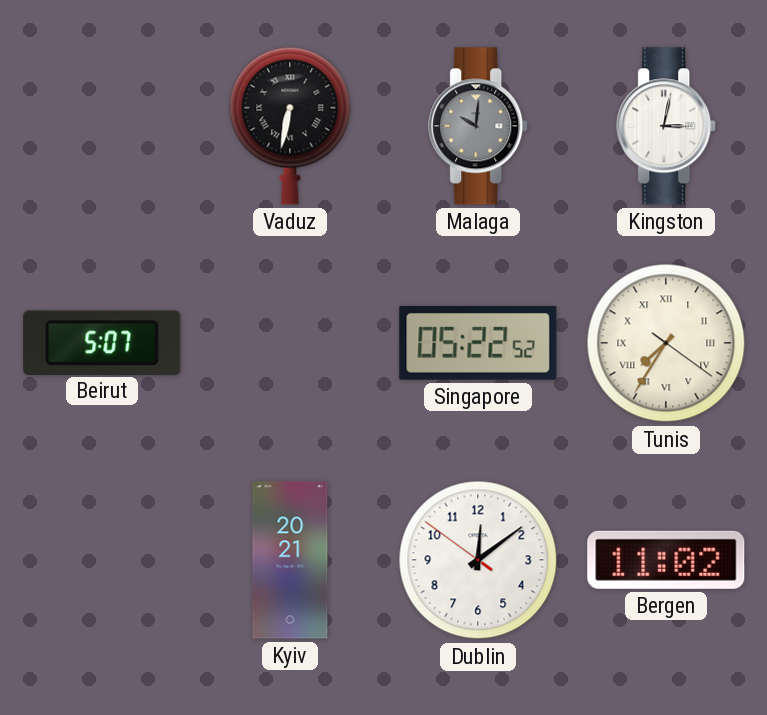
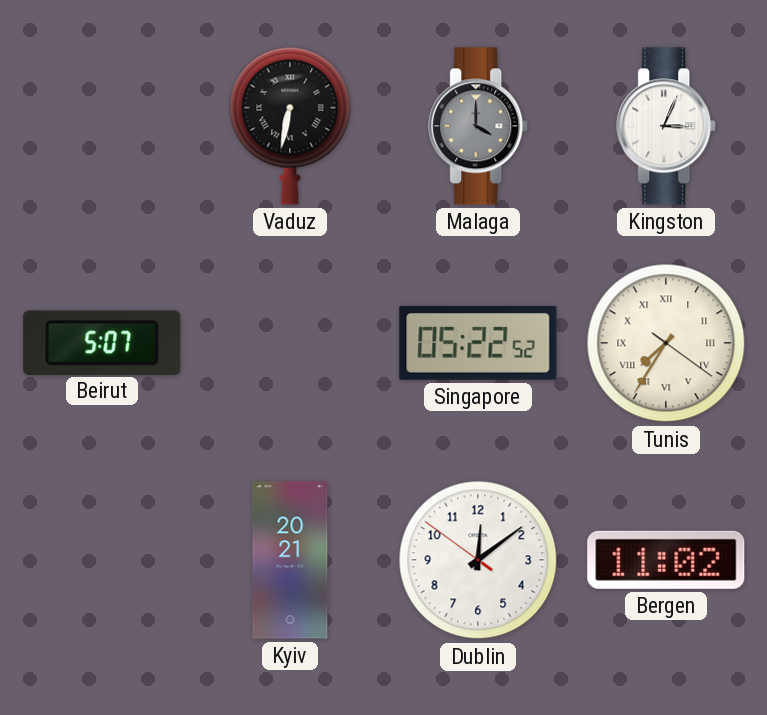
Malaga: 10:01 -> 4:00 (479, 126)
Kingston: 3:02 -> 3:04 (667, 126)
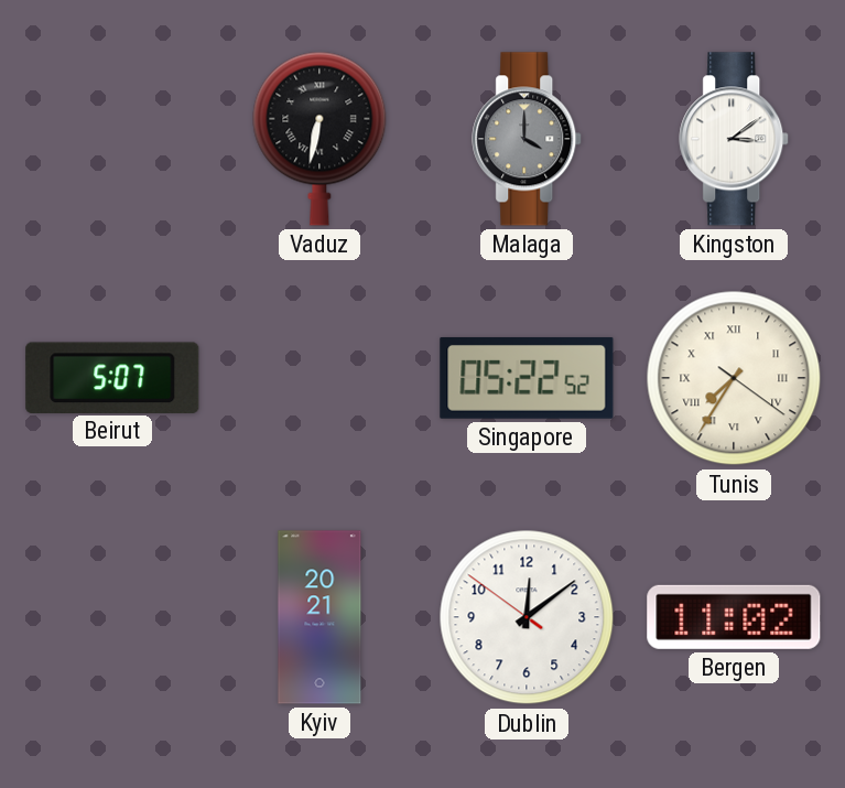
Kingston: 3:04 -> 3:09 (735, 139)
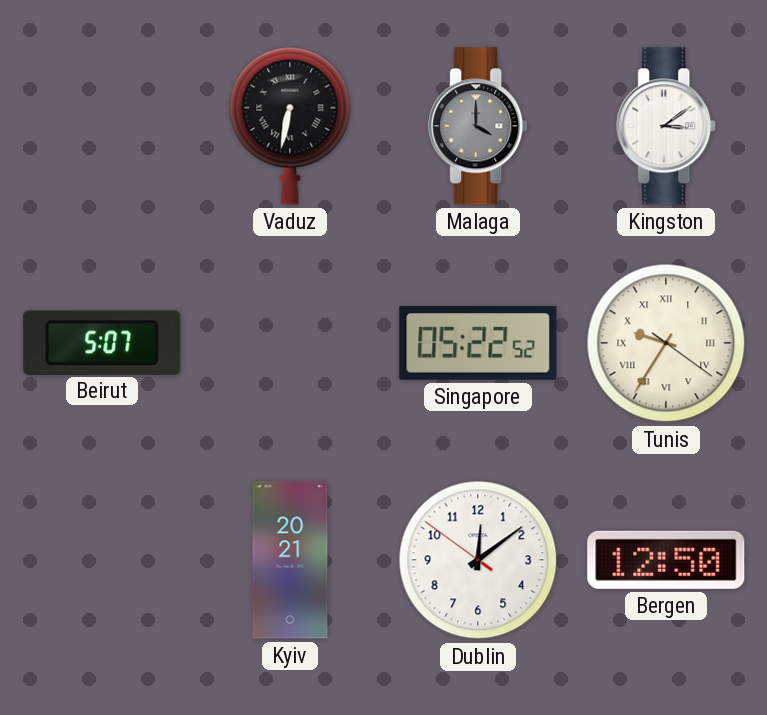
Tunis: 7:35 -> 9:35 (666, 343)
Bergen: 11:02 -> 12:50 (666, 560)
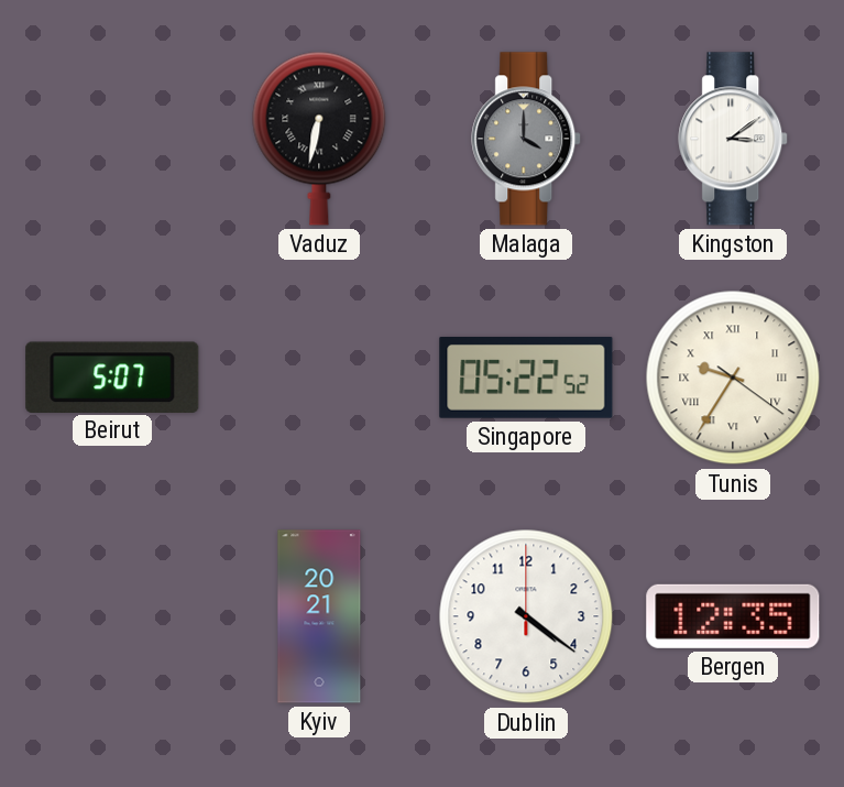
Dublin: 12:08 -> 4:21 (526, 616)
Bergen: 12:50 -> 12:35 (733, 616)
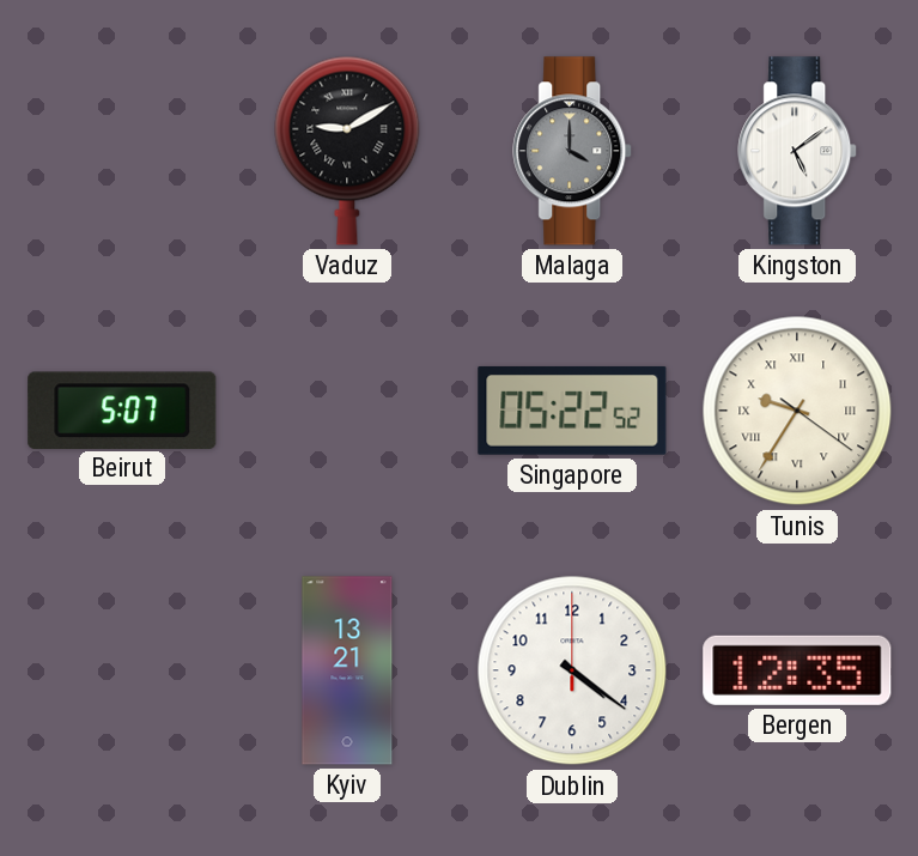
Vaduz: 6:32 -> 9:10 (347, 151)
Kingston: 3:09 -> 5:09 (798, 151)
Kyiv: 20:21 -> 13:21 (347, 670)
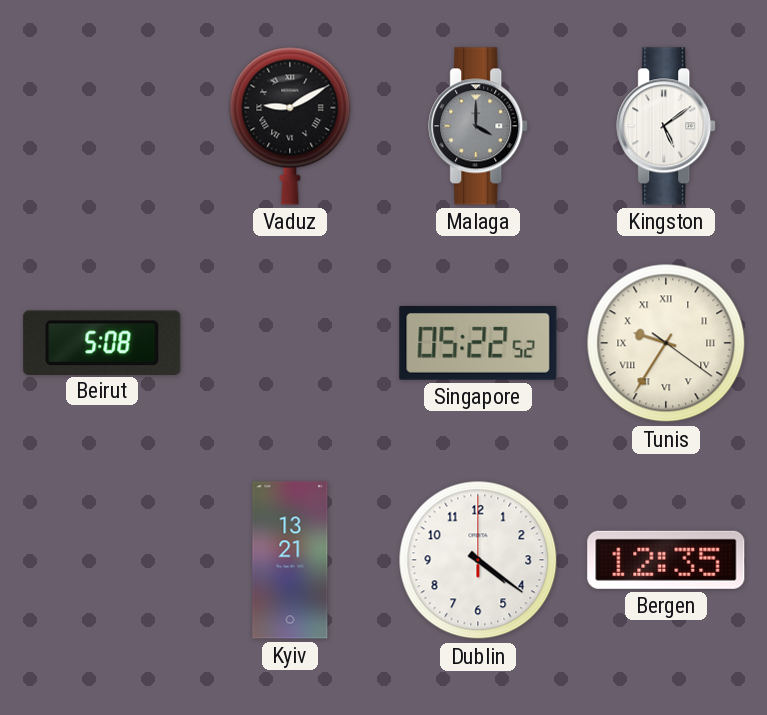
Beirut: 5:07 -> 5:08 (102, 342)
